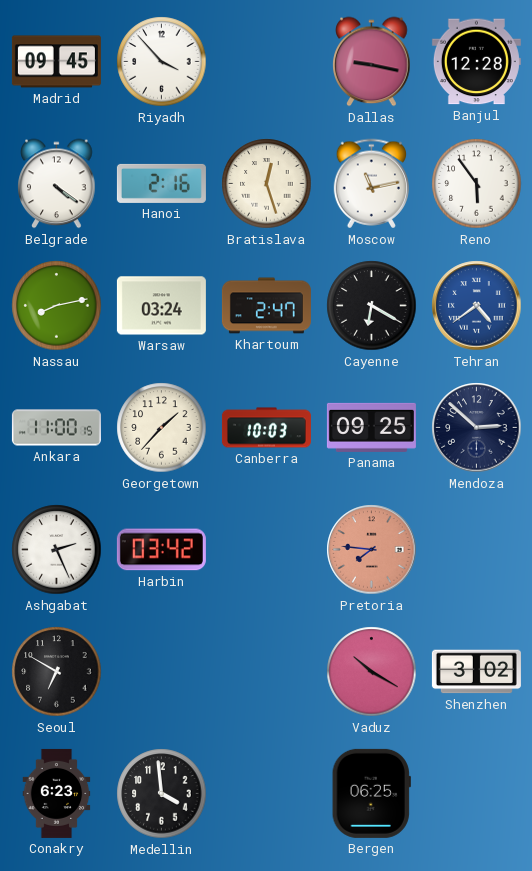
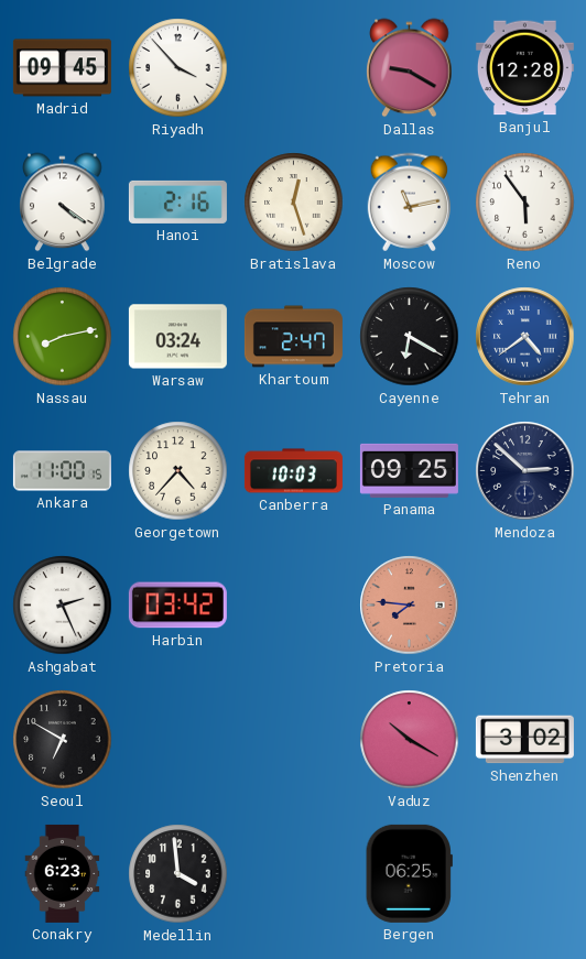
Dallas: 9:17 -> 9:20 (410, 68)
Georgetown: 1:37 -> 4:37 (178, 471)
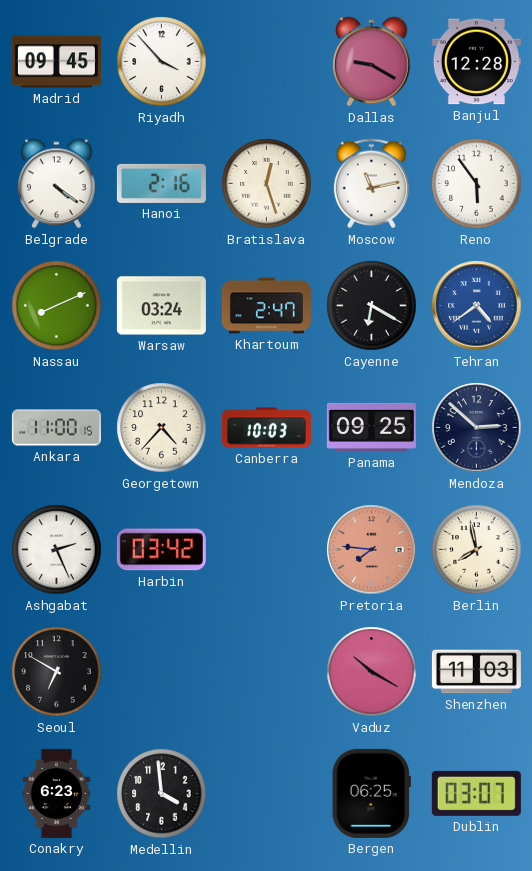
Nassau: 8:13 -> 8:11 (57, 306)
Berlin: none -> 7:58 (477, 550)
Shenzhen: 3:02 -> 11:03 (476, 672)
Dublin: none -> 03:07 (476, 793)
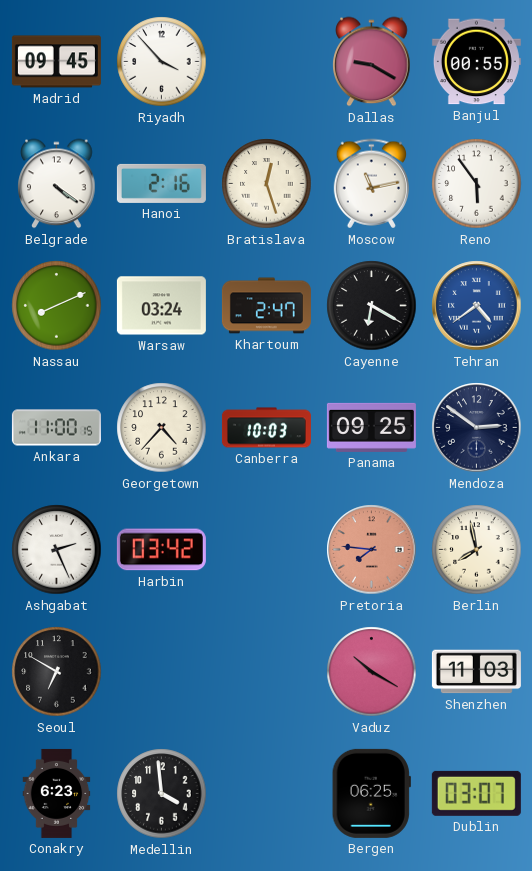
Banjul: 12:28 -> 00:55 (476, 62)
Mendoza: 2:52 -> 2:51 (477, 428)
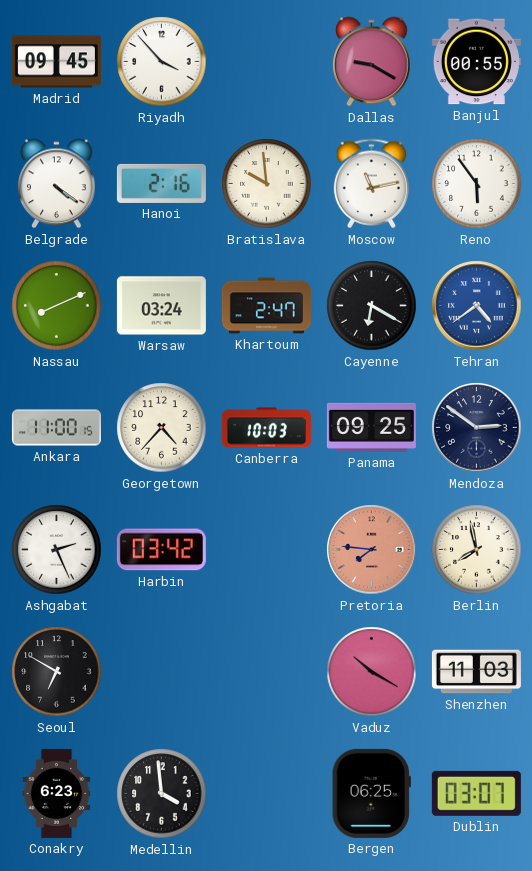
Bratislava: 12:27 -> 9:59 (267, 184)
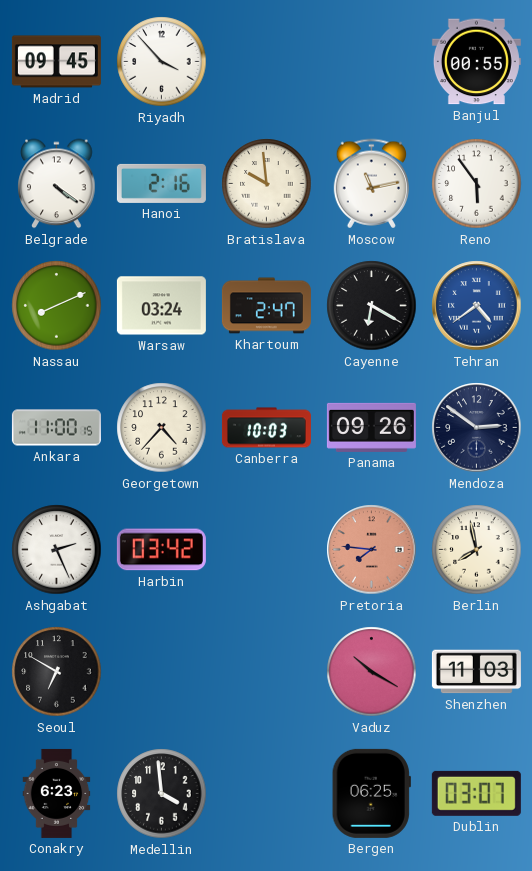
Dallas: 9:20 -> none (372, 62)
Panama: 09:25 -> 09:26 (371, 427)
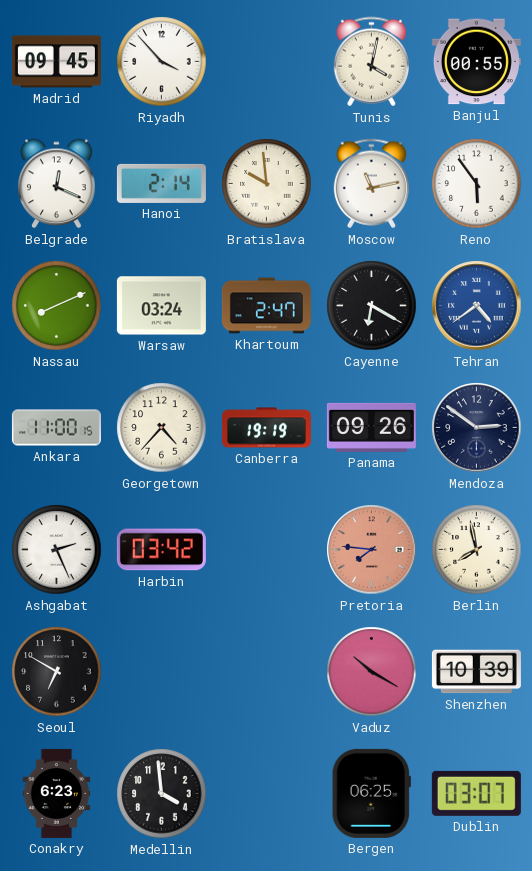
Tunis: none -> 4:02 (371, 62)
Belgrade: 4:21 -> 12:19 (57, 184)
Hanoi: 2:16 -> 2:14 (161, 183)
Canberra: 10:03 -> 19:19 (266, 428)
Shenzhen: 11:03 -> 10:39 (476, 672)
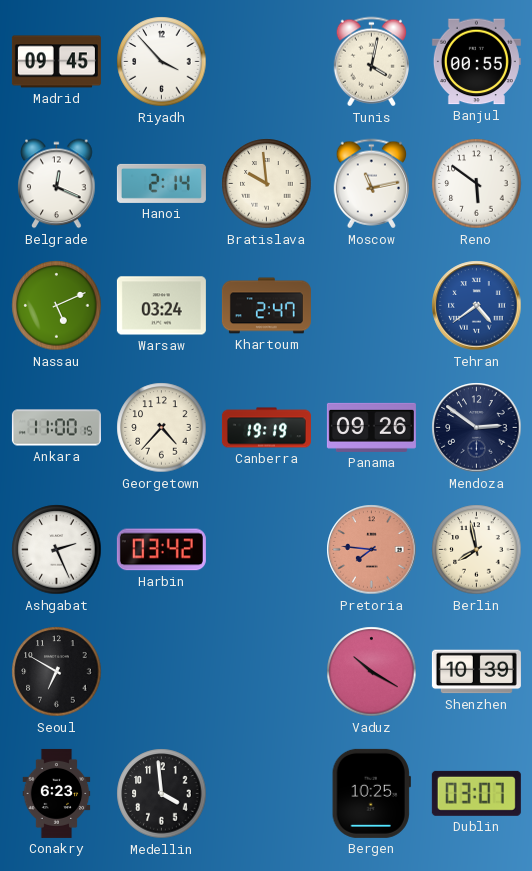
Reno: 5:54 -> 5:51 (477, 184)
Nassau: 8:11 -> 5:11 (57, 306)
Cayenne: 6:20 -> none (372, 306)
Bergen: 06:25 -> 10:25 (371, 793)
